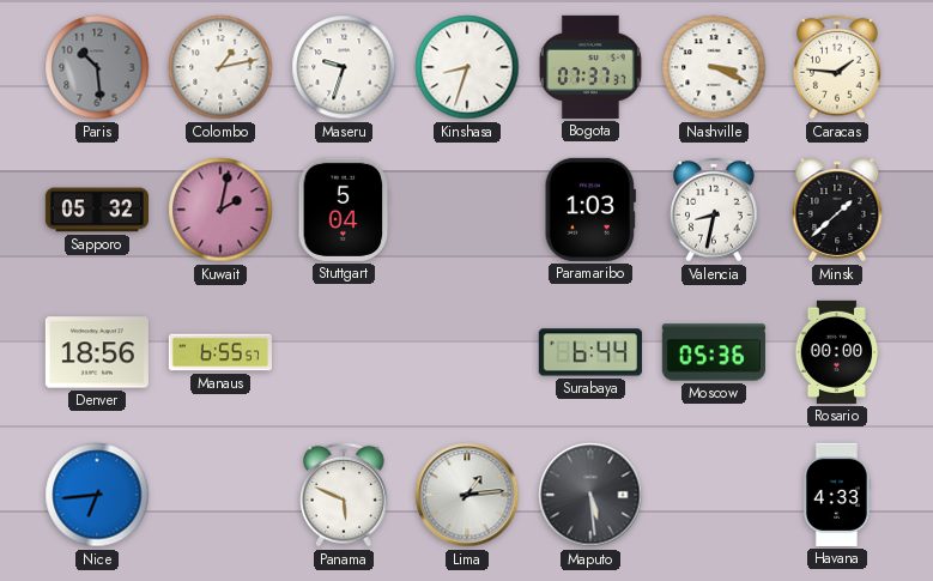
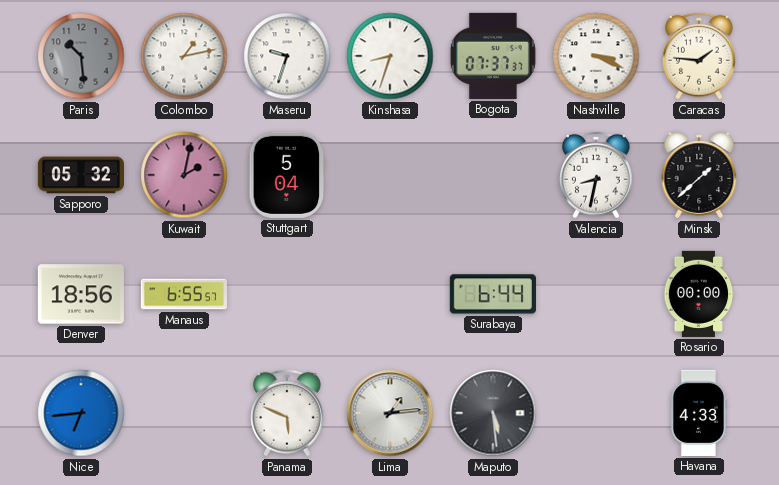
Paramaribo: 1:03 -> none (590, 210)
Moscow: 05:36 -> none (714, 352)
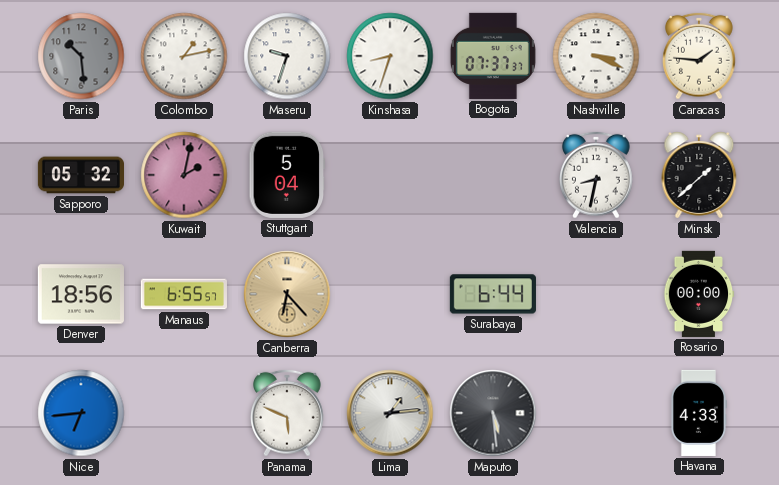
Canberra: none -> 6:23 (287, 294)
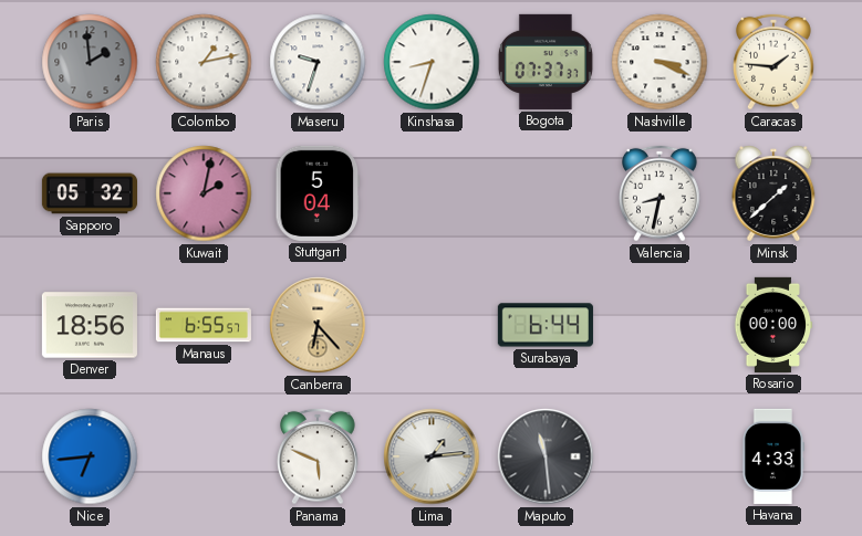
Paris: 10:29 -> 1:59 (90, 62)
Maputo: 5:29 -> 11:29 (546, 456)
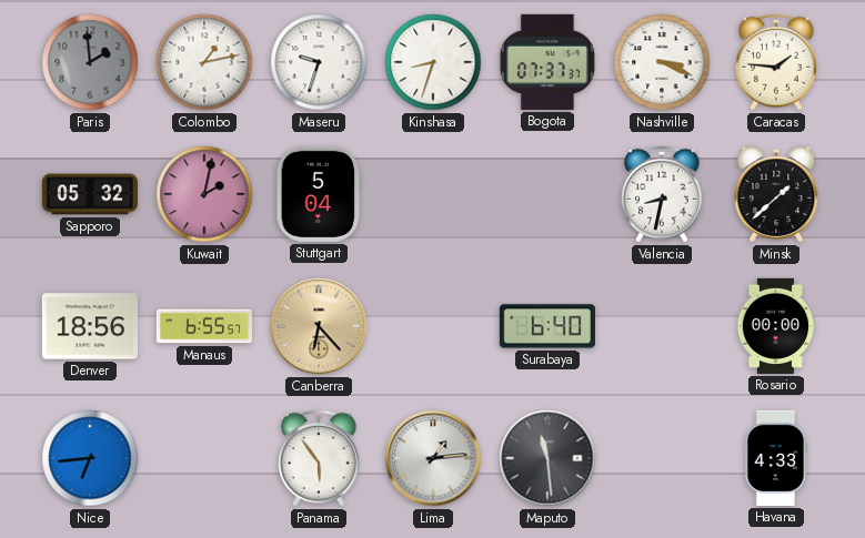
Surabaya: 6:44 -> 6:40 (547, 326)
Panama: 5:49 -> 5:54 (320, 458)
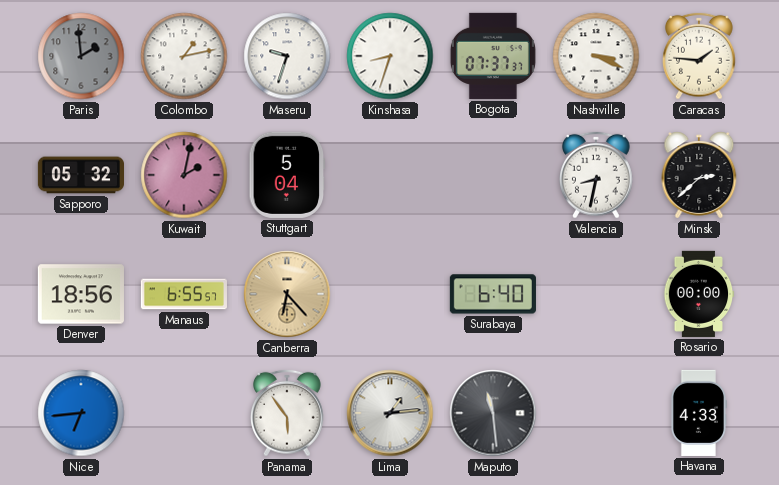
Minsk: 1:38 -> 2:38 (699, 175)
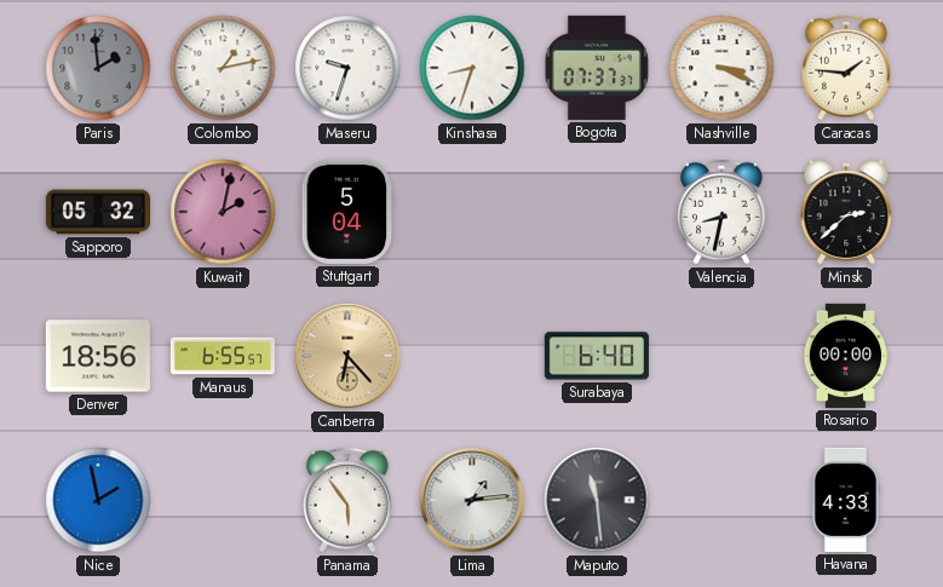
Nice: 6:44 -> 1:58 (98, 500)
